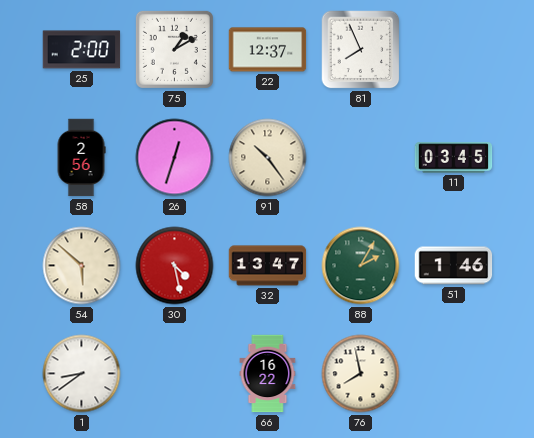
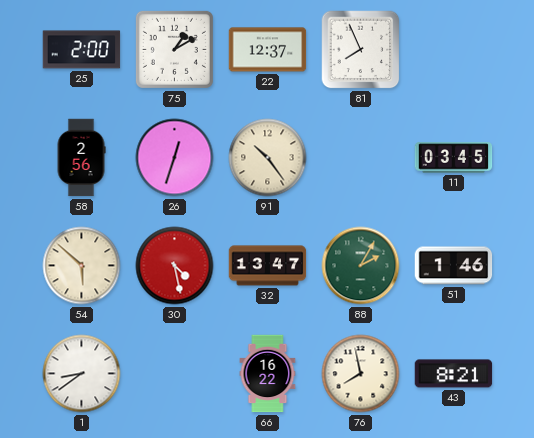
43: none -> 8:21 (454, 374)
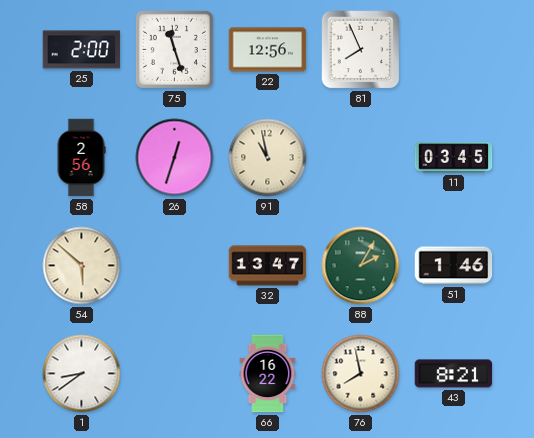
75: 1:10 -> 11:27 (174, 49)
22: 12:37 -> 12:56 (268, 50)
91: 10:24 -> 10:58 (268, 158)
30: 4:28 -> none (175, 266)
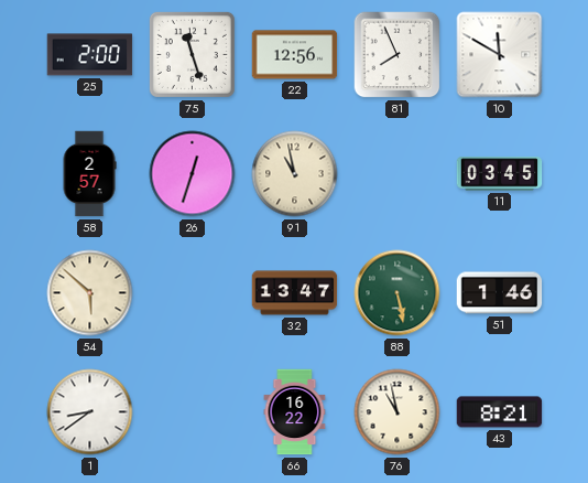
10: none -> 11:50 (500, 55)
58: 2:56 -> 2:57 (89, 174)
88: 2:05 -> 5:28 (398, 293)
76: 7:58 -> 10:58 (398, 412)
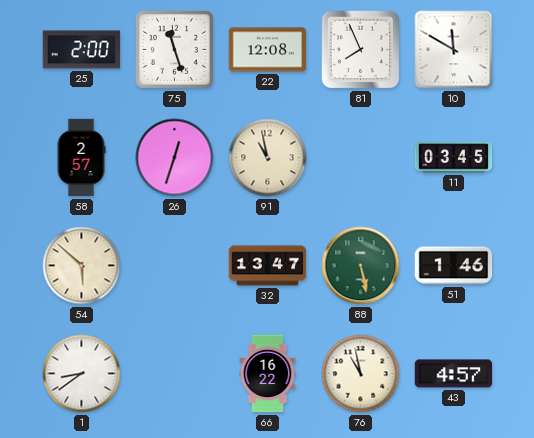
22: 12:56 -> 12:08 (268, 50)
43: 8:21 -> 4:57 (454, 374)
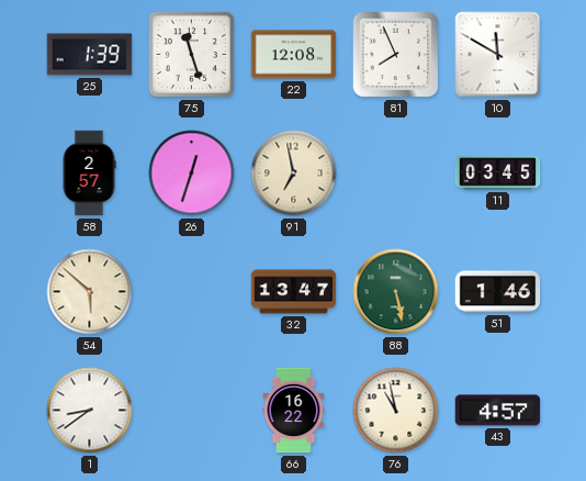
25: 2:00 -> 1:39 (90, 55)
91: 10:58 -> 6:58 (294, 174)
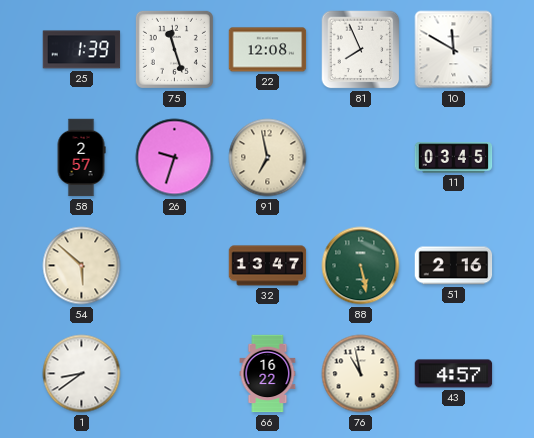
26: 12:33 -> 9:33 (175, 158)
51: 1:46 -> 2:16 (454, 266)
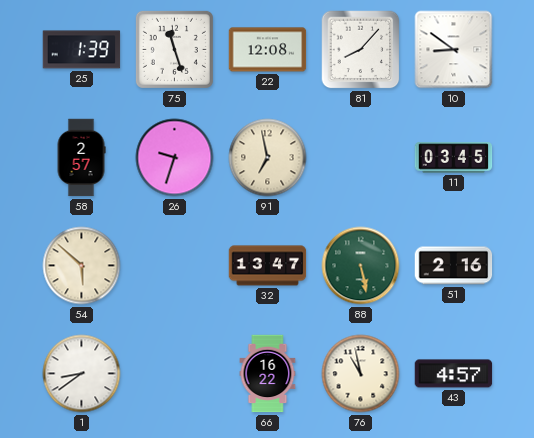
81: 7:56 -> 8:07 (361, 50)
10: 11:50 -> 8:51 (454, 50)
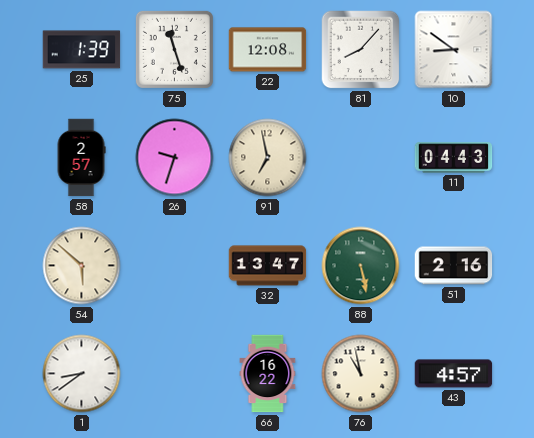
11: 03:45 -> 04:43 (454, 158)
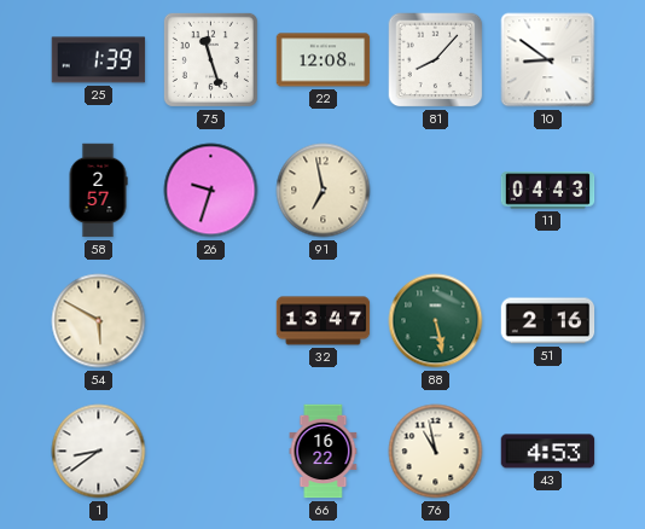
54: 5:52 -> 5:50 (99, 321)
43: 4:57 -> 4:53 (548, 452)
